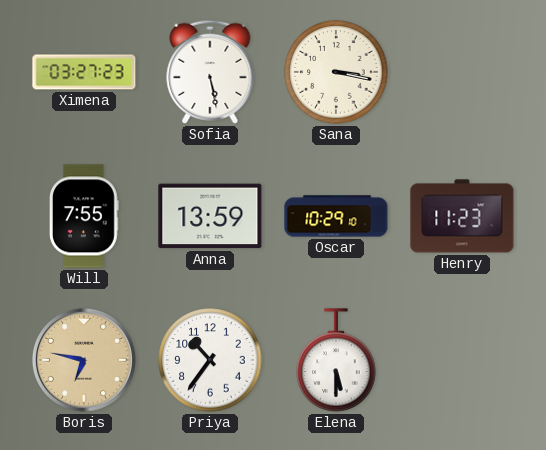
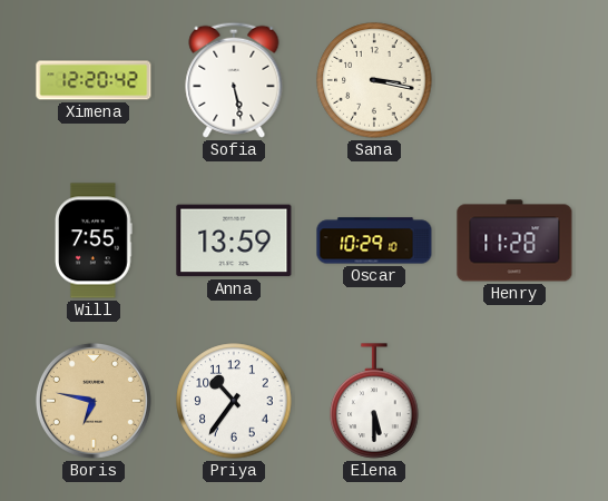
Ximena: 03:27 -> 12:20 (94, 80)
Henry: 11:23 -> 11:28 (514, 240)
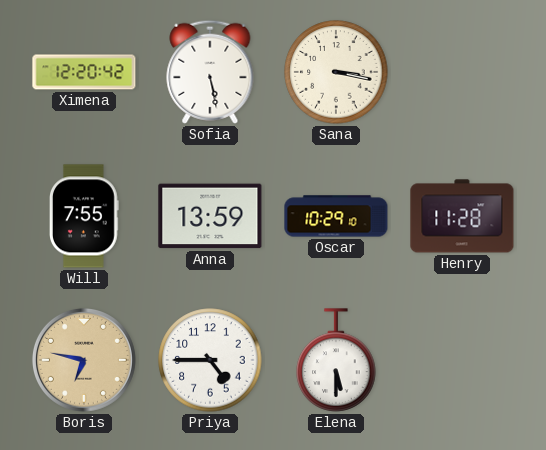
Priya: 10:36 -> 4:45 (210, 360)
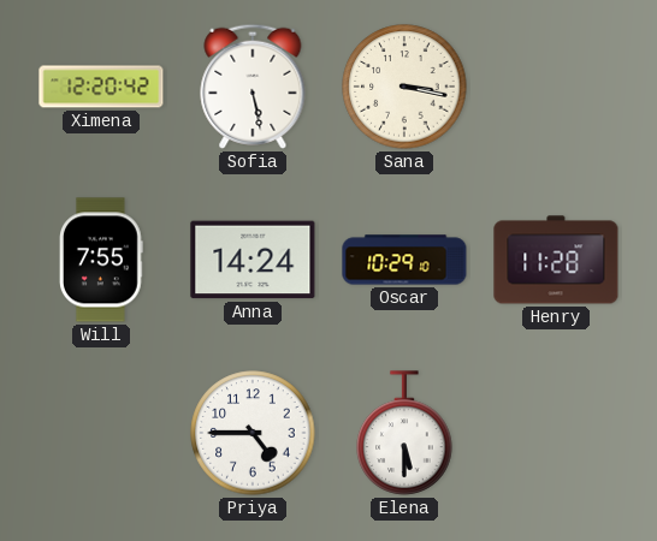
Anna: 13:59 -> 14:24 (253, 260)
Boris: 6:47 -> none (84, 360)
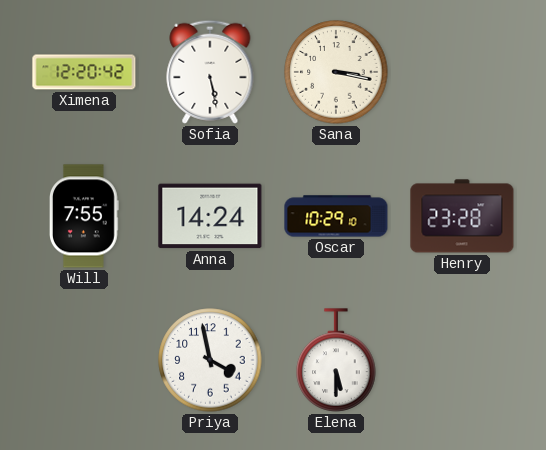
Henry: 11:28 -> 23:28 (462, 216)
Priya: 4:45 -> 3:58 (210, 360)
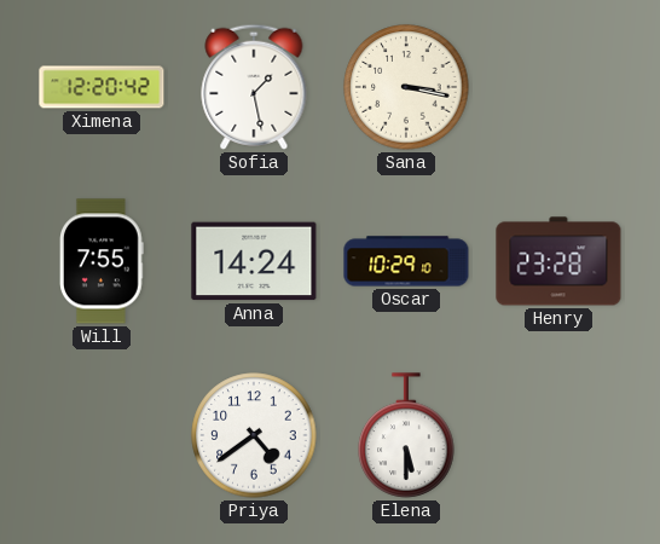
Sofia: 5:28 -> 1:28 (254, 87)
Priya: 3:58 -> 4:39 (254, 435)
